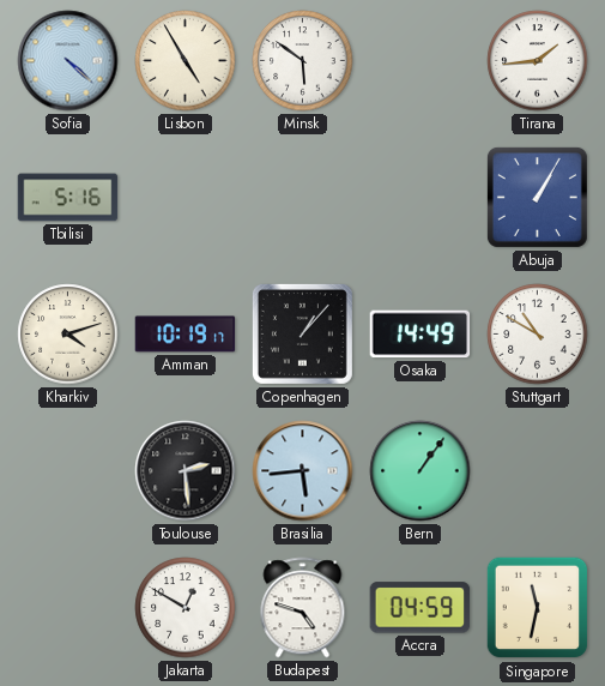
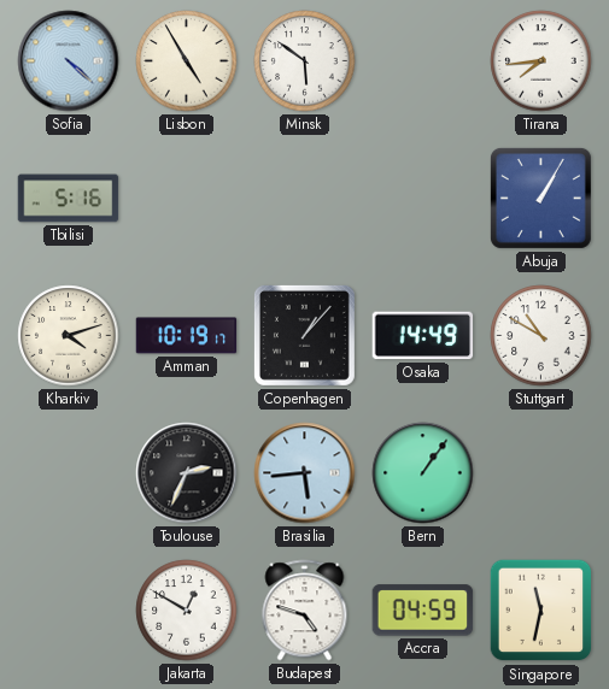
Tirana: 1:44 -> 7:44 (541, 61)
Toulouse: 2:29 -> 2:34 (187, 473)
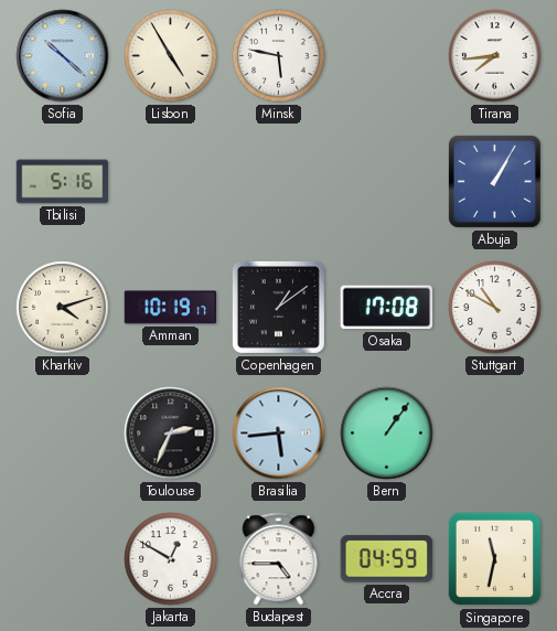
Sofia: 4:22 -> 10:22 (63, 56)
Minsk: 5:51 -> 5:47 (279, 56)
Copenhagen: 1:07 -> 1:09 (278, 307)
Osaka: 14:49 -> 17:08 (387, 308)
Budapest: 4:48 -> 4:45 (279, 559)
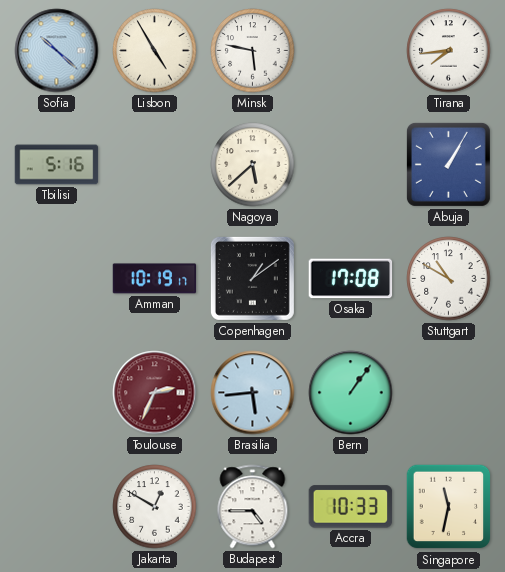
Nagoya: none -> 5:38 (253, 165)
Kharkiv: 4:12 -> none (63, 308)
Toulouse dial: black -> burgundy (155, 393)
Accra: 04:59 -> 10:33 (351, 507)
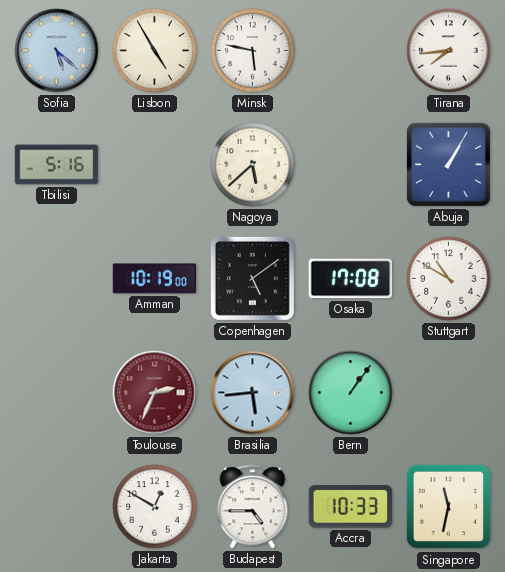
Sofia: 10:22 -> 5:22 (57, 51)
Amman: 10:19:17 -> 10:19:00 (155, 279)
Copenhagen: 1:09 -> 5:09 (252, 278)
